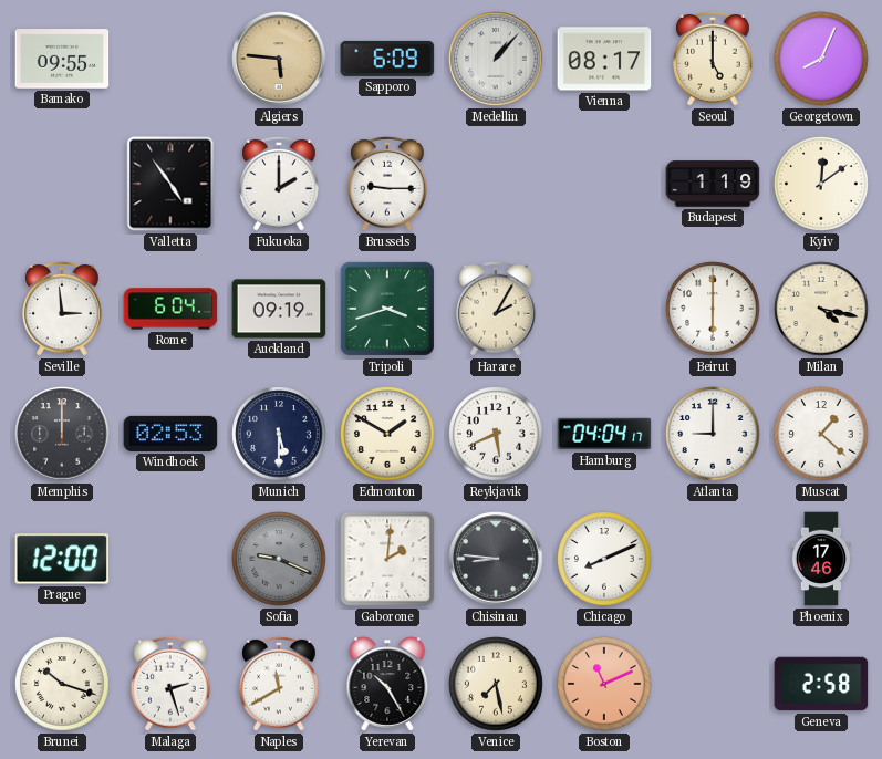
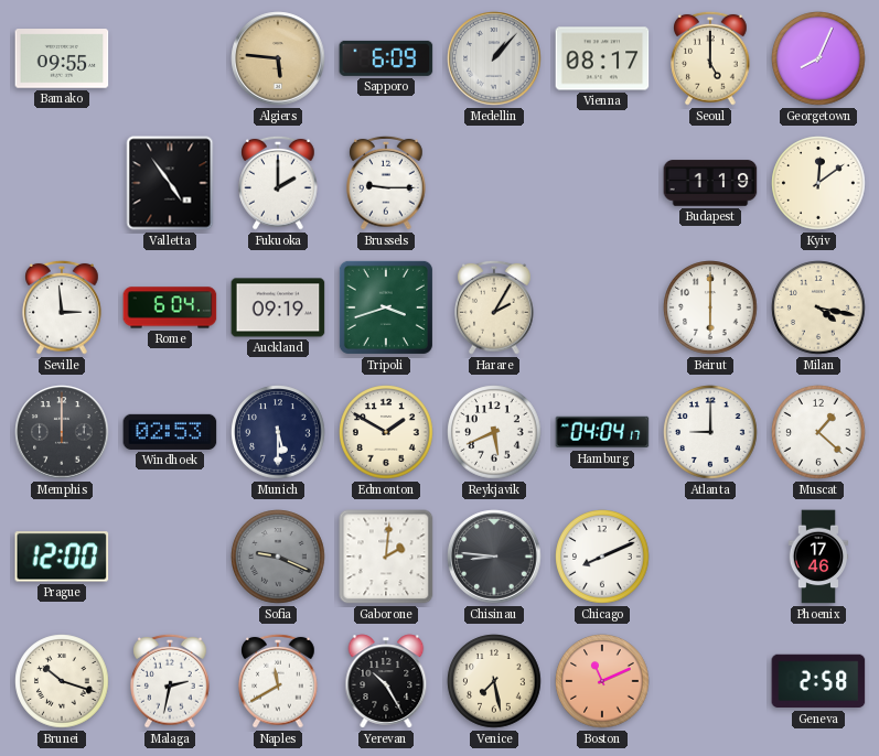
Malaga: 2:27 -> 2:32 (170, 681)
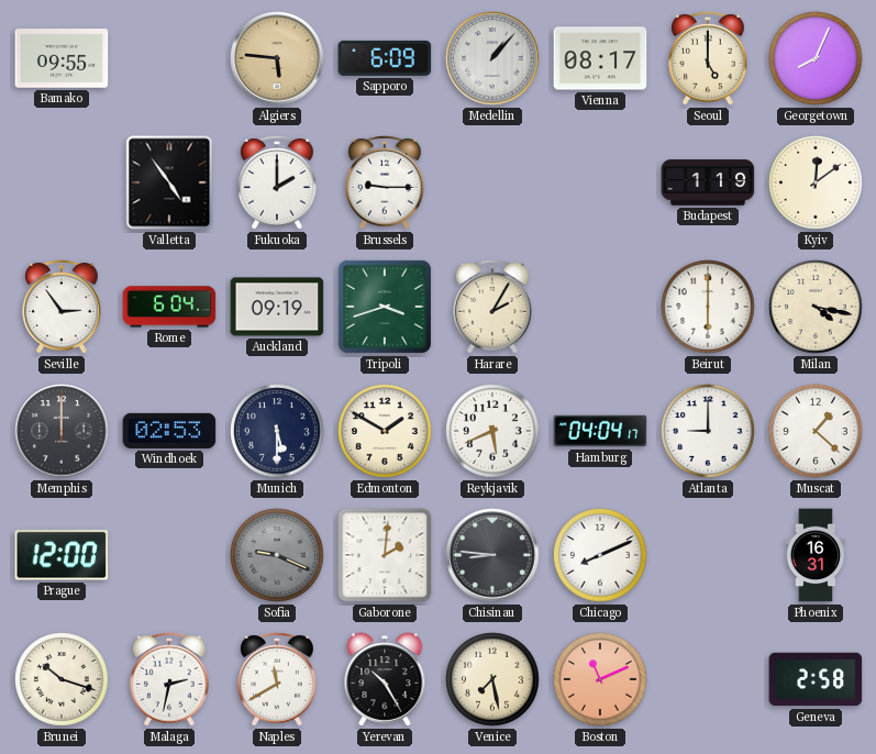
Seville: 2:59 -> 2:54 (62, 307)
Phoenix: 17:46 -> 16:31 (816, 555)
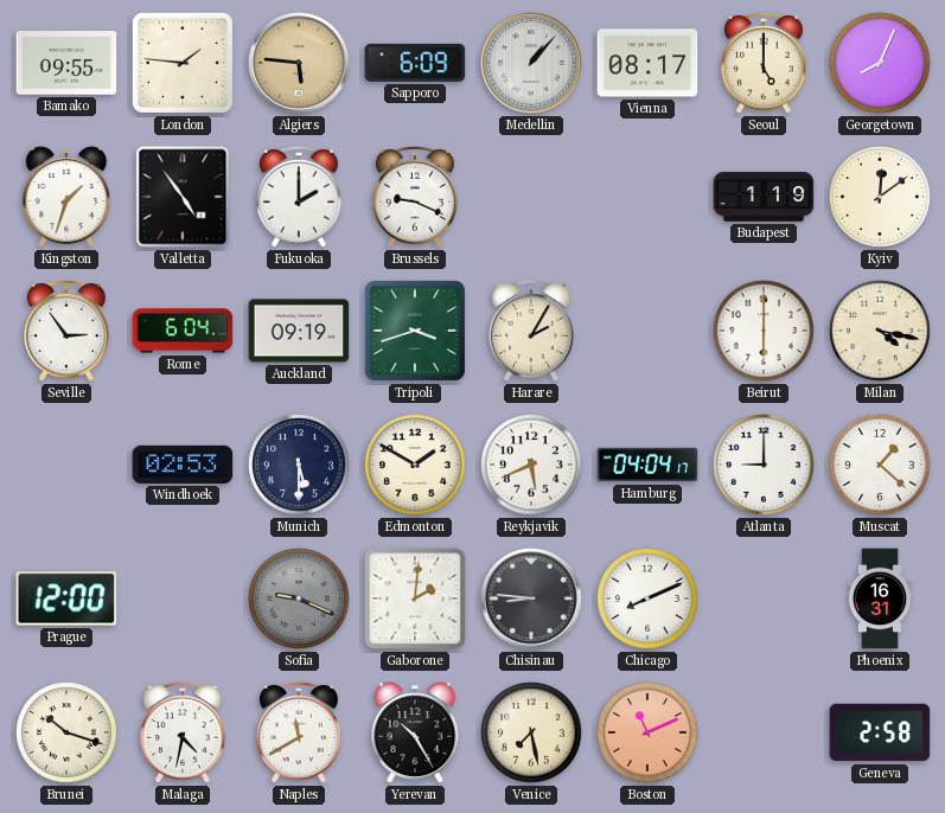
London: none -> 1:46 (183, 63)
Kingston: none -> 1:33 (66, 197)
Brussels: 9:15 -> 9:19 (415, 197)
Memphis: 12:00 -> none (62, 431)
Malaga: 2:32 -> 4:32 (183, 732)
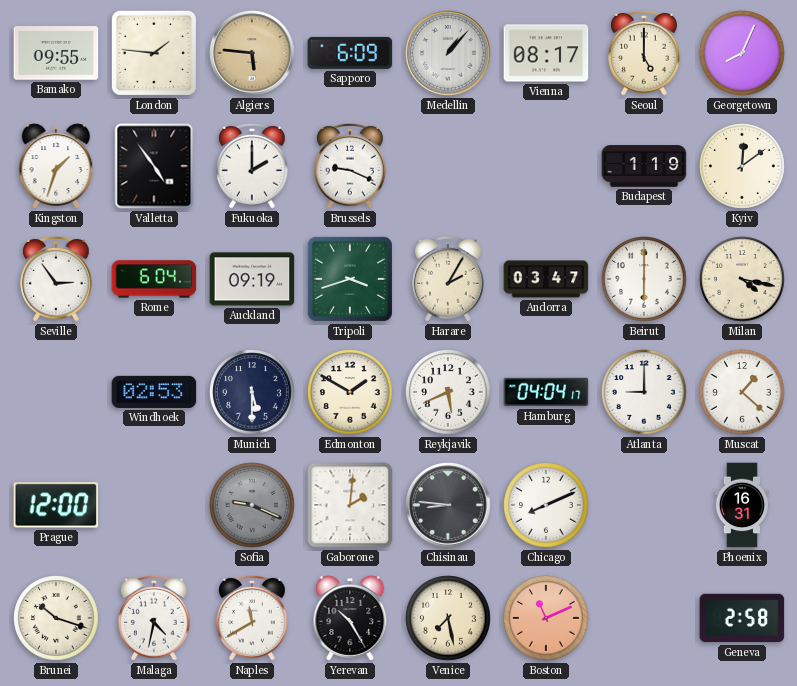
Andorra: none -> 03:47 (546, 279)
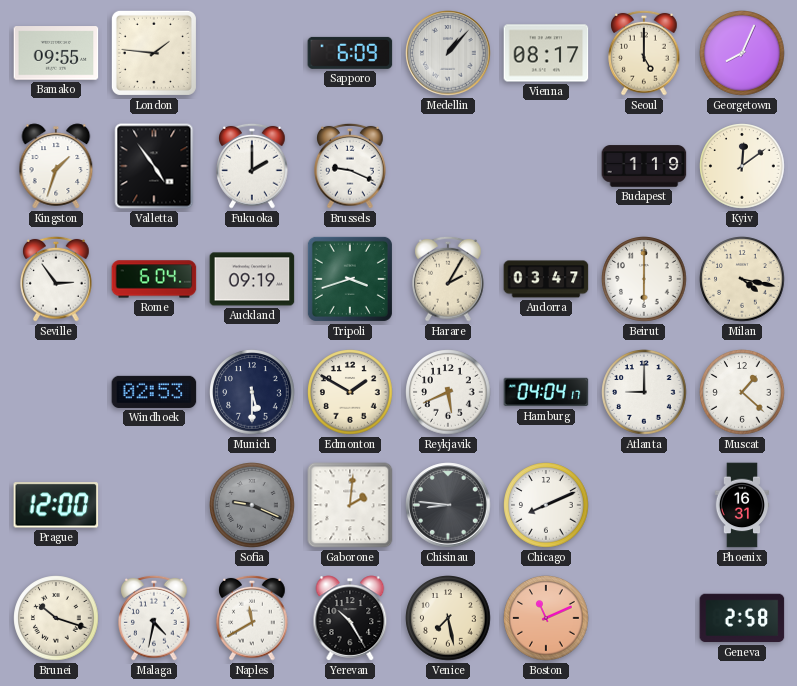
Algiers: 5:46 -> none (252, 53)
